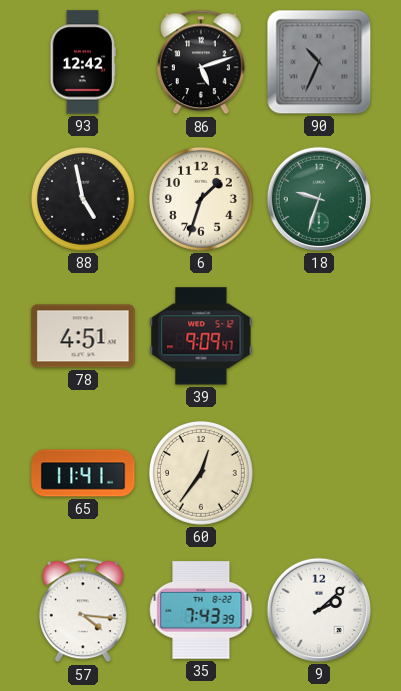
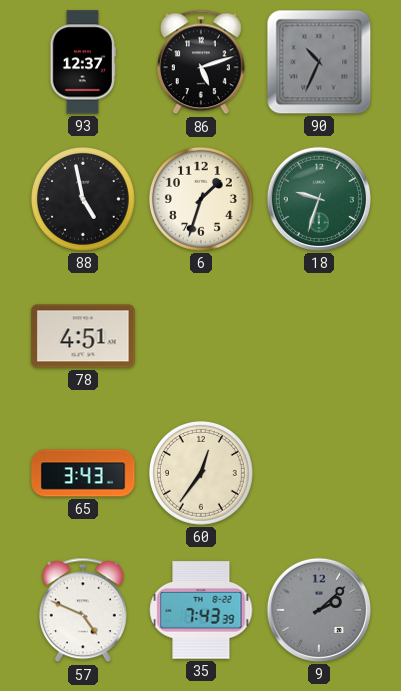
93: 12:42 -> 12:37 (83, 62)
39: 9:09 -> none (201, 336)
65: 11:41 -> 3:43 (83, 473)
57: 4:16 -> 4:49 (83, 610)
9 dial: white -> grey (319, 610)
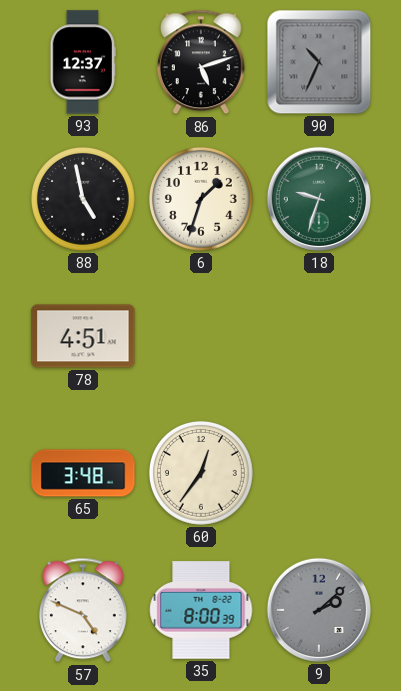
65: 3:43 -> 3:48 (83, 473)
35: 7:43 -> 8:00 (201, 610)
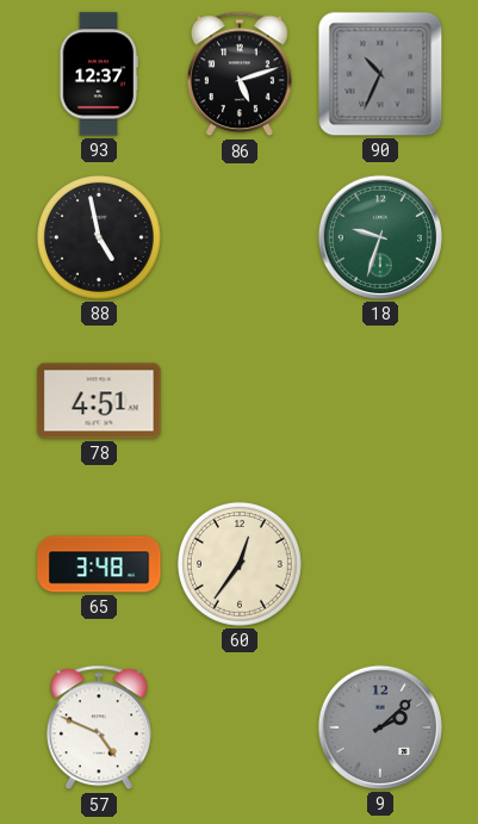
6: 1:33 -> none (201, 199)
35: 8:00 -> none (201, 610)
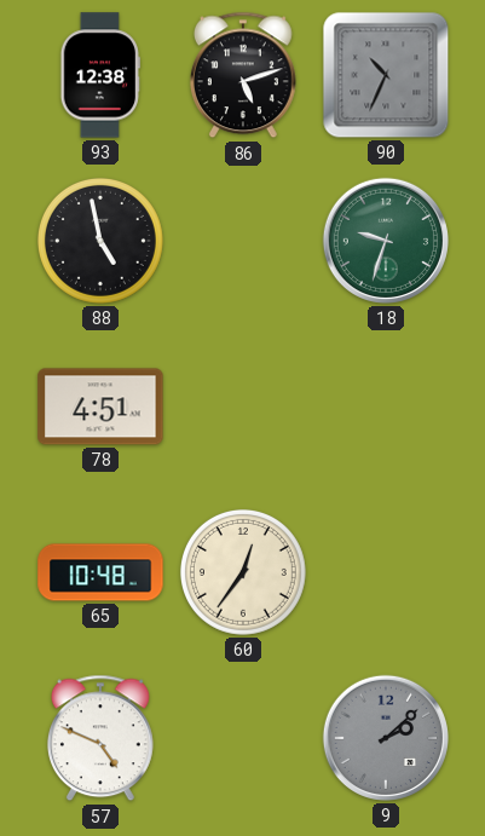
93: 12:37 -> 12:38 (100, 75)
65: 3:48 -> 10:48 (100, 572)
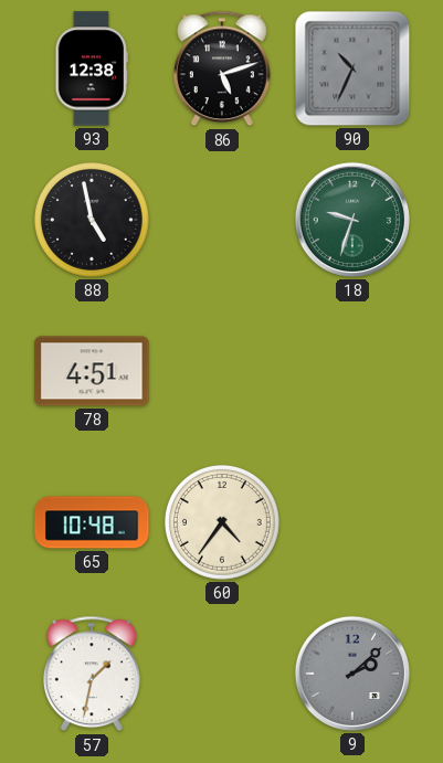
60: 12:36 -> 4:36 (222, 522)
57: 4:49 -> 1:32 (92, 674)
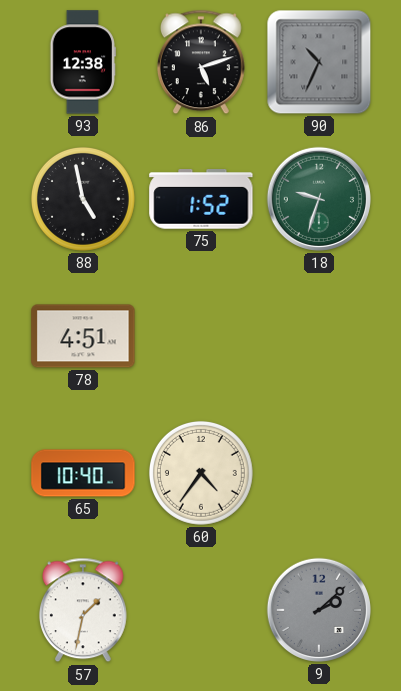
75: none -> 1:52 (201, 200)
65: 10:48 -> 10:40 (83, 473)
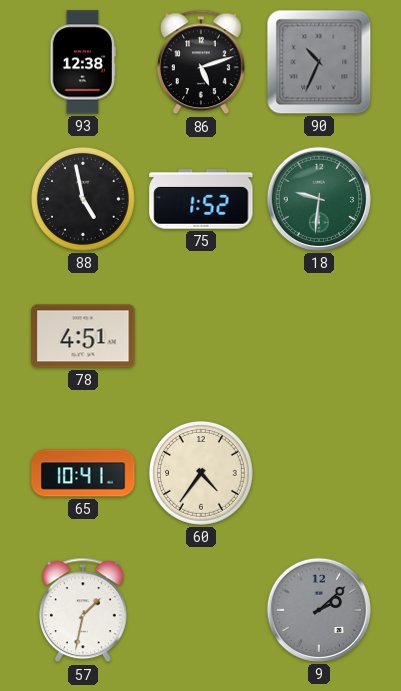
18: 9:33 -> 9:31 (319, 199)
65: 10:40 -> 10:41 (83, 473)
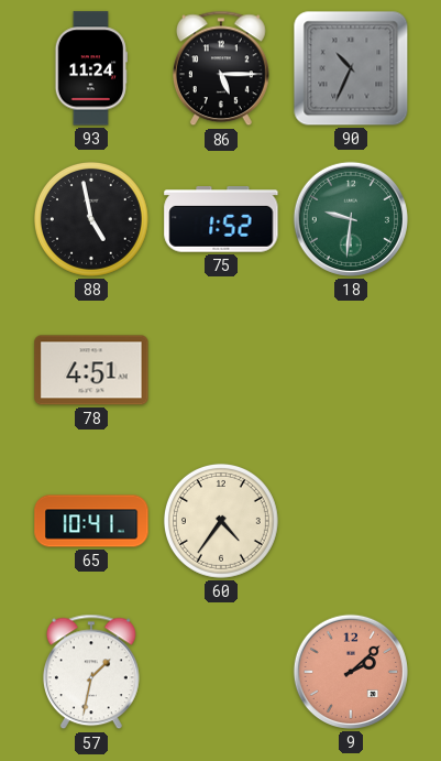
93: 12:38 -> 11:24 (91, 68)
86: 5:12 -> 5:15 (221, 68)
9 dial: grey -> salmon (351, 672)
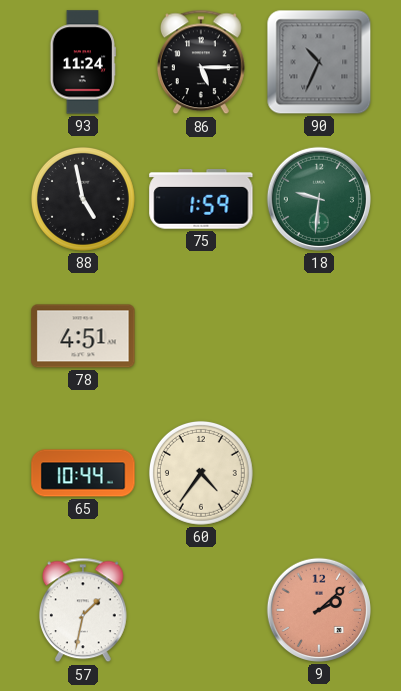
75: 1:52 -> 1:59 (201, 200)
65: 10:41 -> 10:44 (83, 473)
